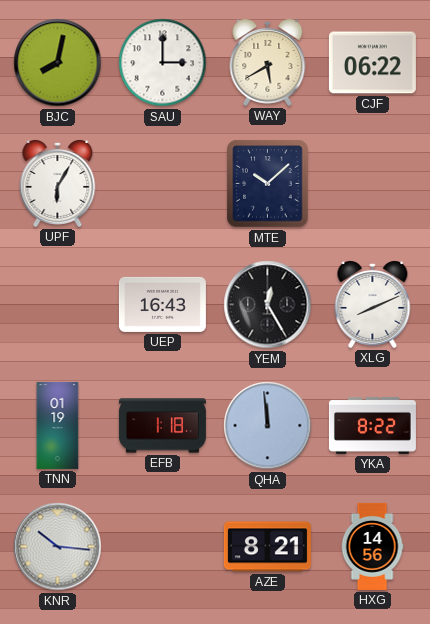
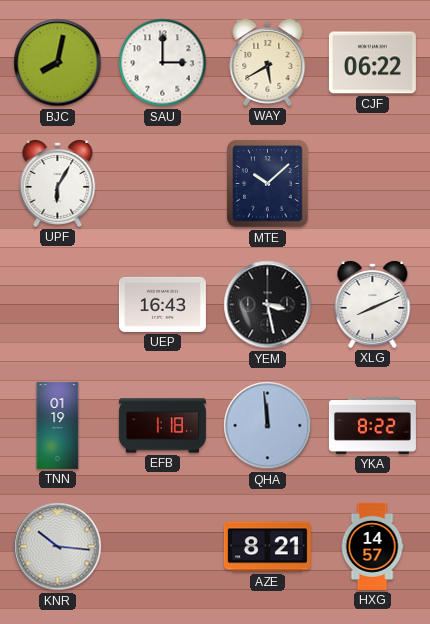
YEM: 12:25 -> 3:28 (268, 305)
HXG: 14:56 -> 14:57 (372, 546)
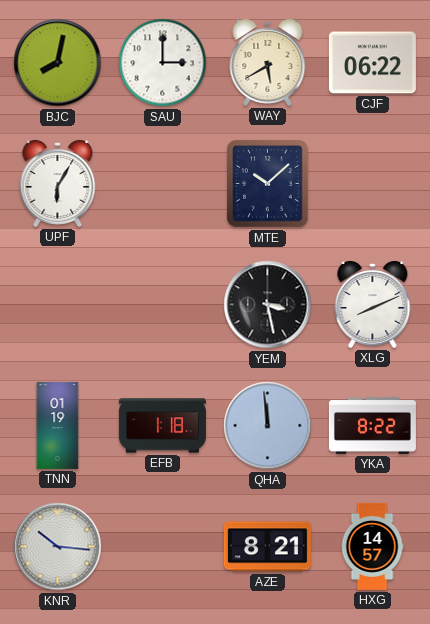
UEP: 16:43 -> none (162, 304)
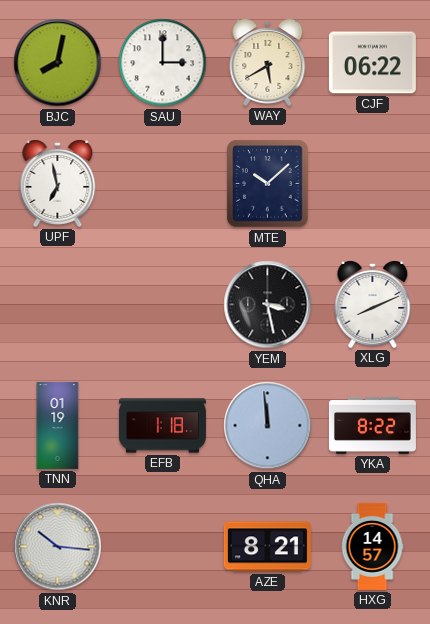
UPF: 6:05 -> 6:58 (58, 184)
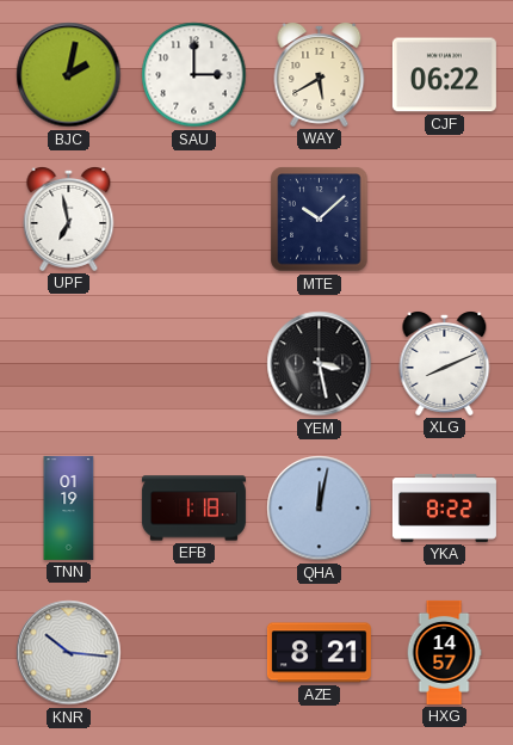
BJC: 8:02 -> 2:02 (69, 75)
QHA: 11:59 -> 12:02 (320, 509)
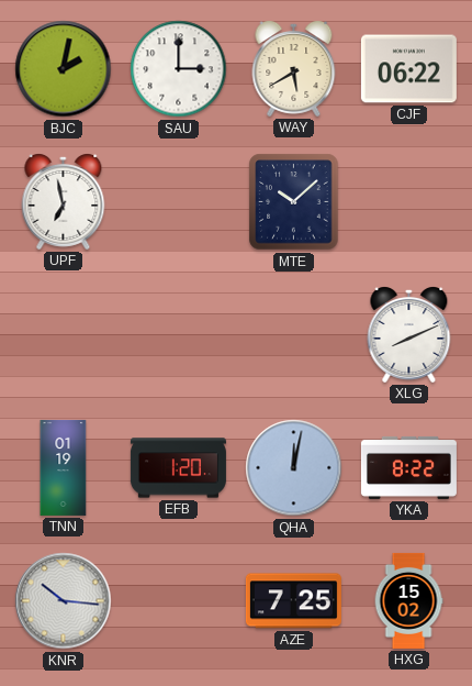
YEM: 3:28 -> none (320, 364)
EFB: 1:18 -> 1:20 (178, 468)
AZE: 8:21 -> 7:25 (293, 601)
HXG: 14:57 -> 15:02 (408, 600)
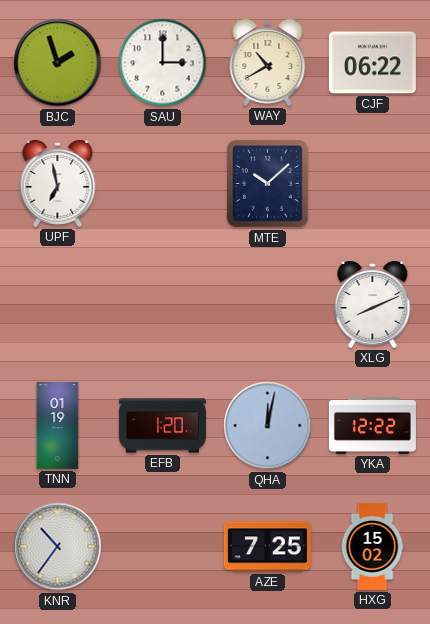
BJC: 2:02 -> 1:57 (58, 63)
WAY: 5:40 -> 10:40 (268, 63)
YKA: 8:22 -> 12:22 (372, 425)
KNR: 10:16 -> 10:36 (58, 547)
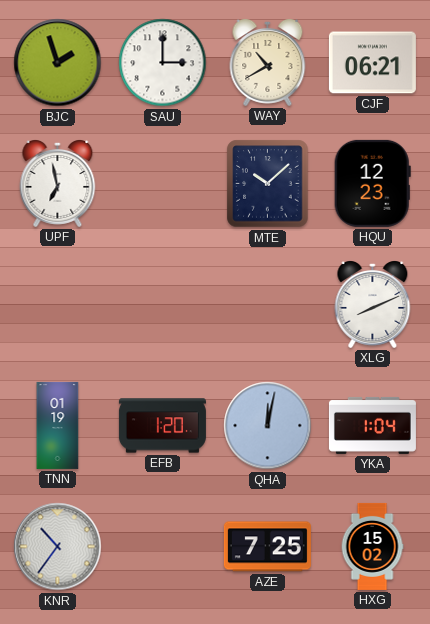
CJF: 06:22 -> 06:21 (372, 63)
HQU: none -> 12:23 (372, 183)
YKA: 12:22 -> 1:04 (372, 425)
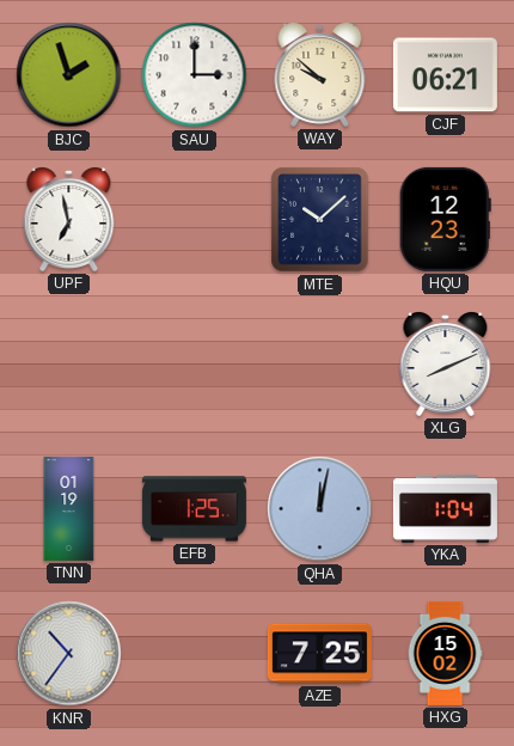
WAY: 10:40 -> 9:52 (320, 75)
EFB: 1:20 -> 1:25 (194, 509)
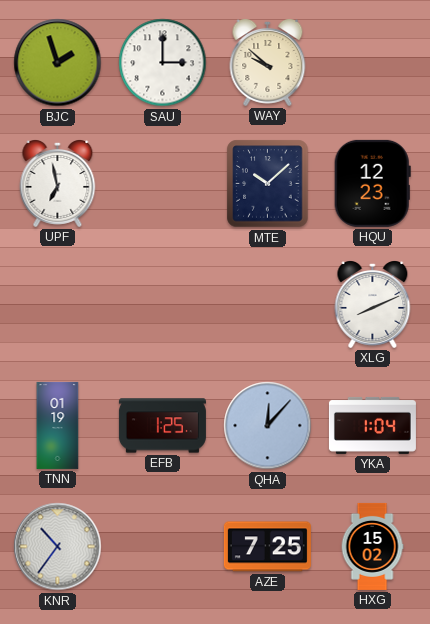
CJF: 06:21 -> none (445, 75)
QHA: 12:02 -> 12:07 (268, 426)
